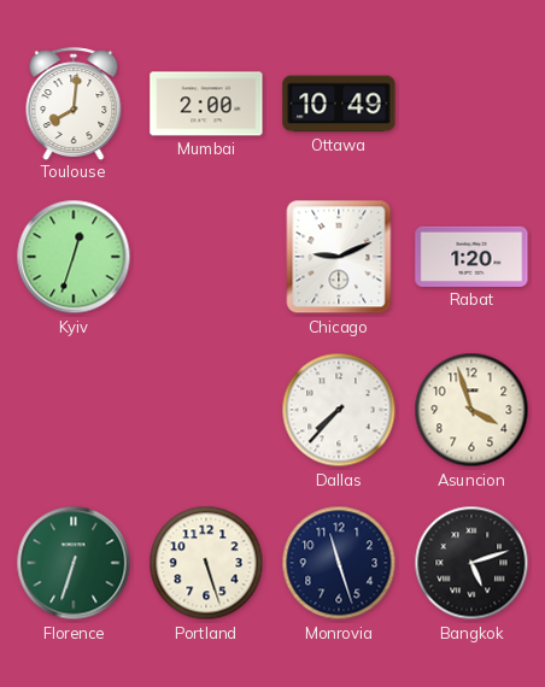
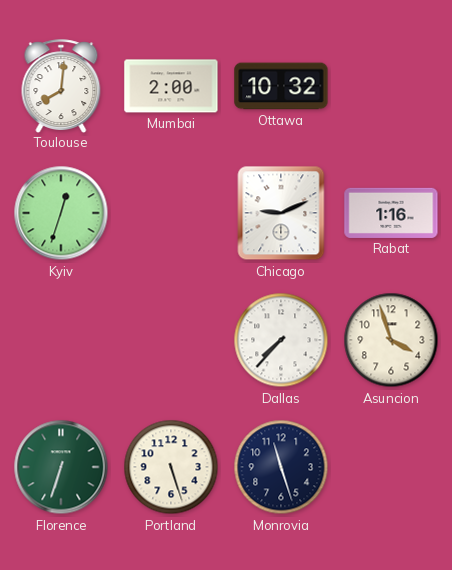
Ottawa: 10:49 -> 10:32 (281, 86)
Rabat: 1:20 -> 1:16 (391, 213)
Bangkok: 5:12 -> none (471, 563)
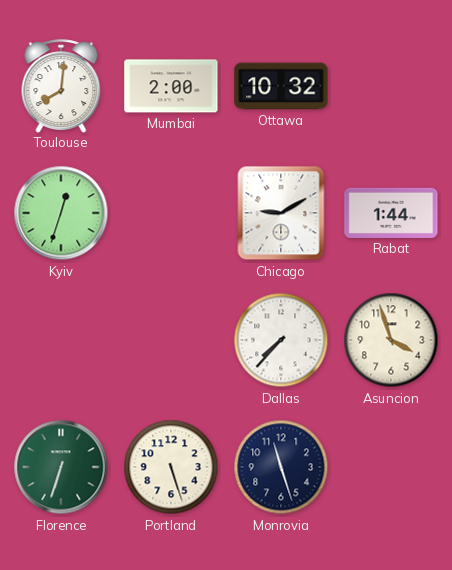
Chicago: 9:11 -> 9:10 (281, 213)
Rabat: 1:16 -> 1:44 (391, 213)
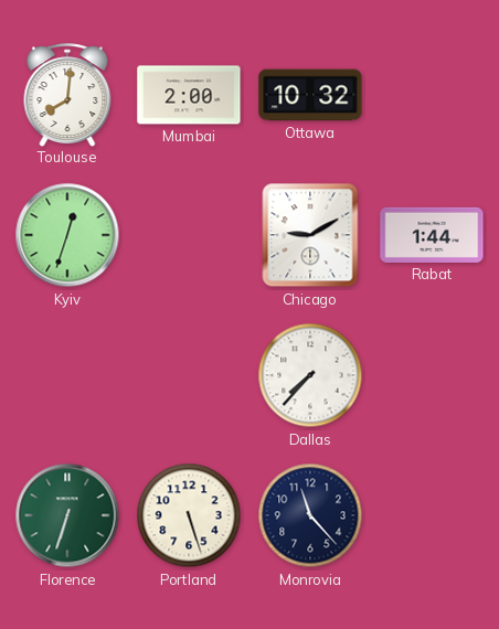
Asuncion: 3:57 -> none (391, 340)
Monrovia: 11:27 -> 11:23 (310, 515)
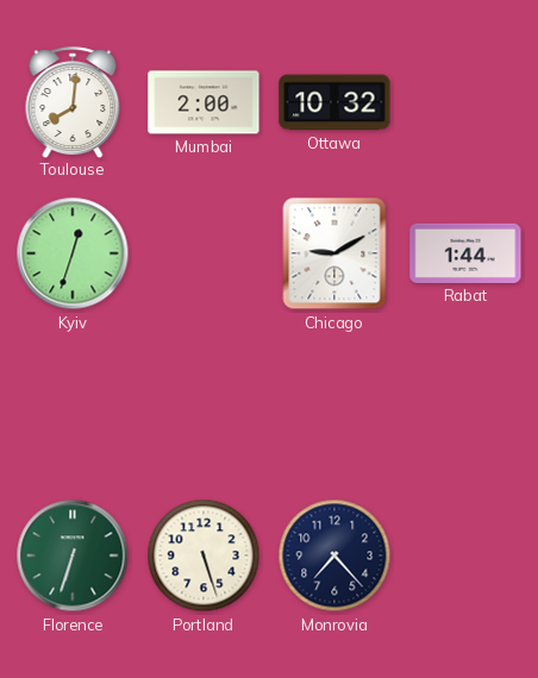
Dallas: 7:37 -> none (310, 375)
Monrovia: 11:23 -> 7:23 (334, 555)
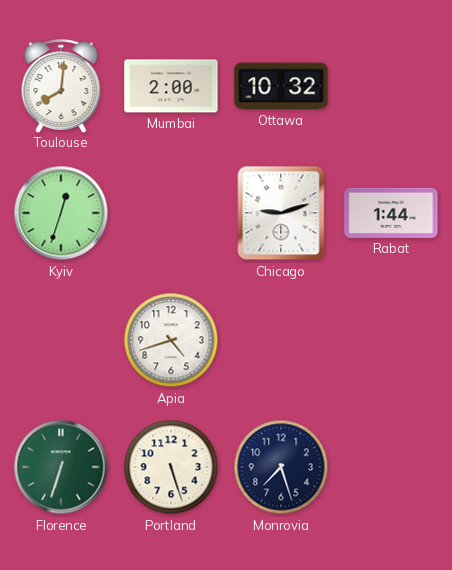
Chicago: 9:10 -> 9:12 (281, 213)
Apia: none -> 4:42 (171, 340)
Monrovia: 7:23 -> 7:27 (281, 467)
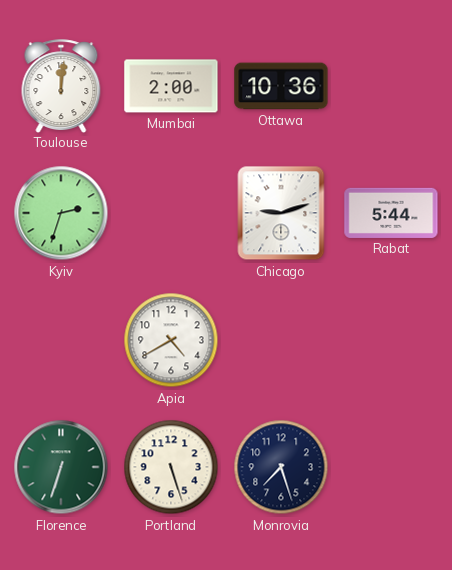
Toulouse: 8:01 -> 12:01 (61, 86)
Ottawa: 10:32 -> 10:36 (281, 86)
Kyiv: 12:33 -> 2:33 (61, 213)
Rabat: 1:44 -> 5:44 (391, 213)
Apia: 4:42 -> 4:40 (171, 340)
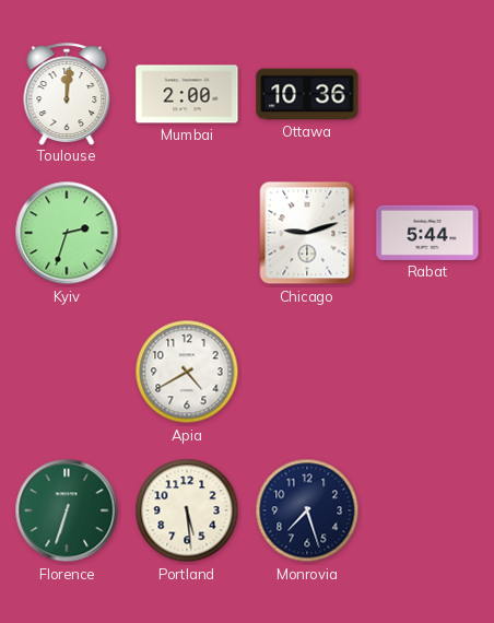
Portland: 5:27 -> 5:29 (187, 510)
